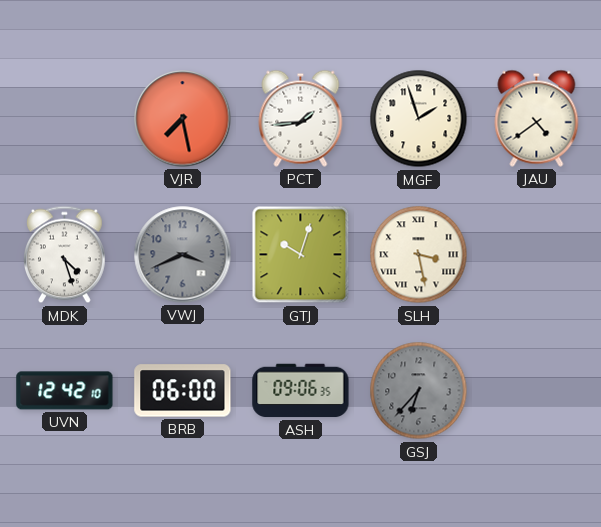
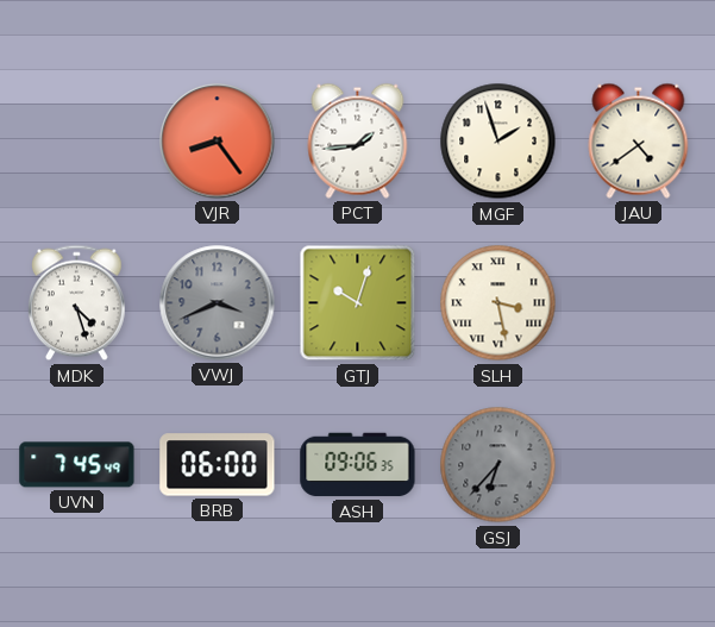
VJR: 7:28 -> 8:24 (218, 142)
UVN: 12:42 -> 7:45 (77, 465)
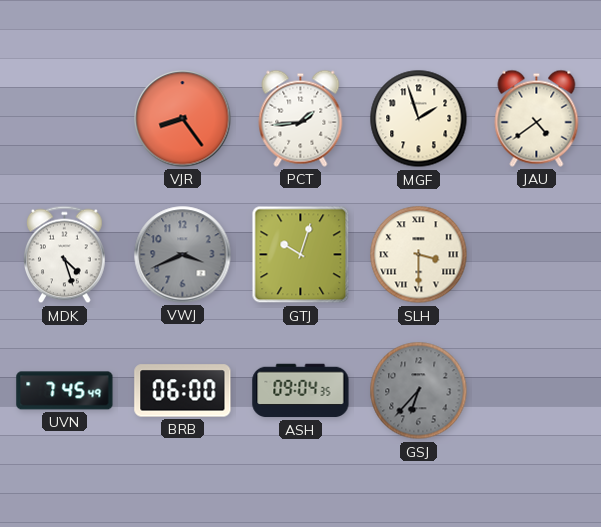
SLH: 3:28 -> 3:30 (419, 255)
ASH: 09:06 -> 09:04 (301, 391)
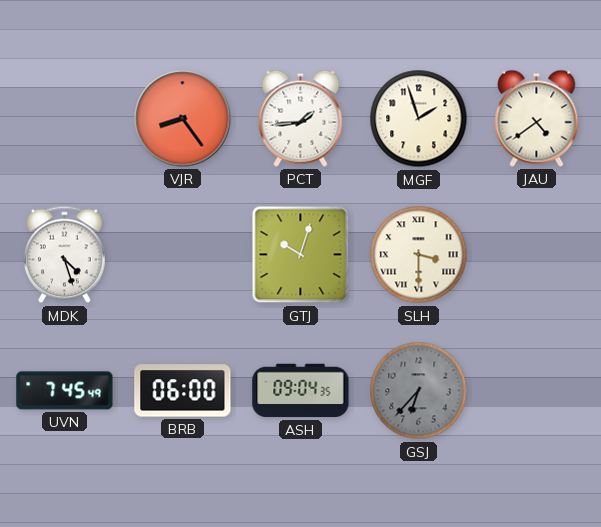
VWJ: 3:41 -> none (183, 255)
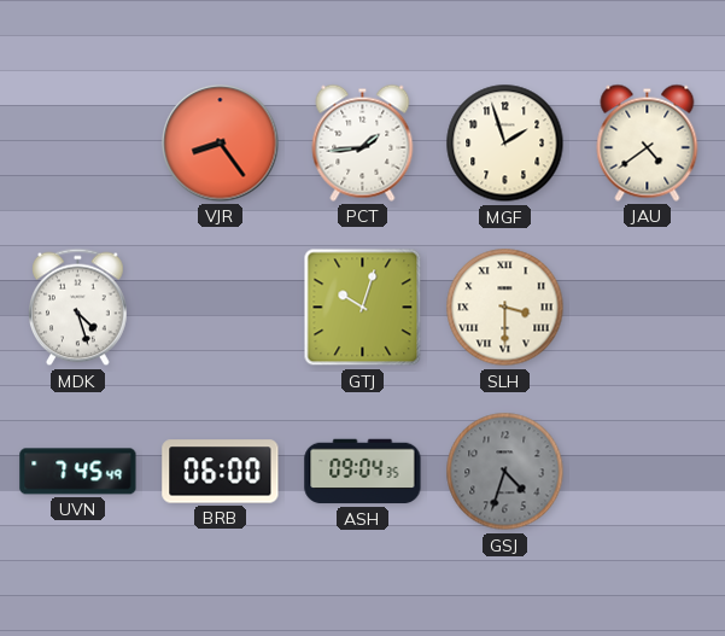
GSJ: 6:37 -> 4:33 (505, 472)
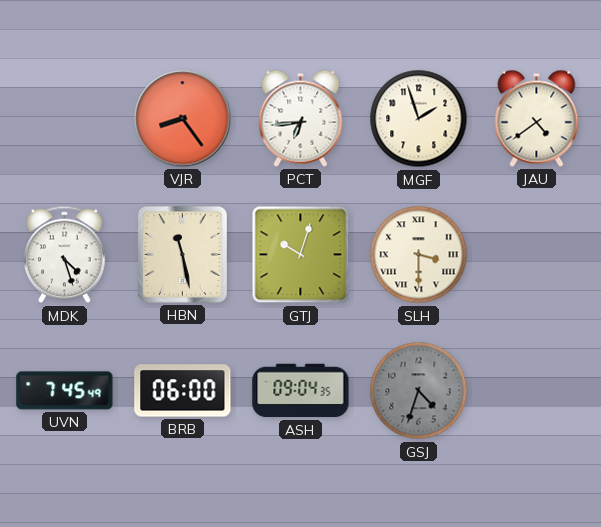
PCT: 1:44 -> 6:44 (301, 118)
HBN: none -> 11:28 (182, 254)
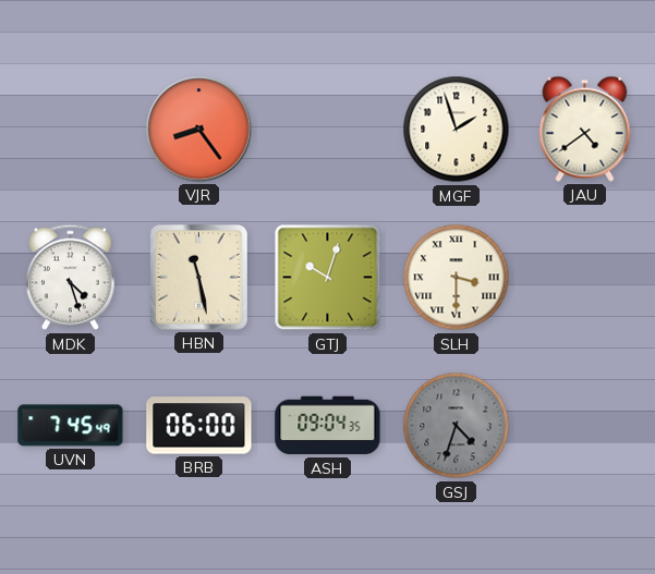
PCT: 6:44 -> none (301, 118)
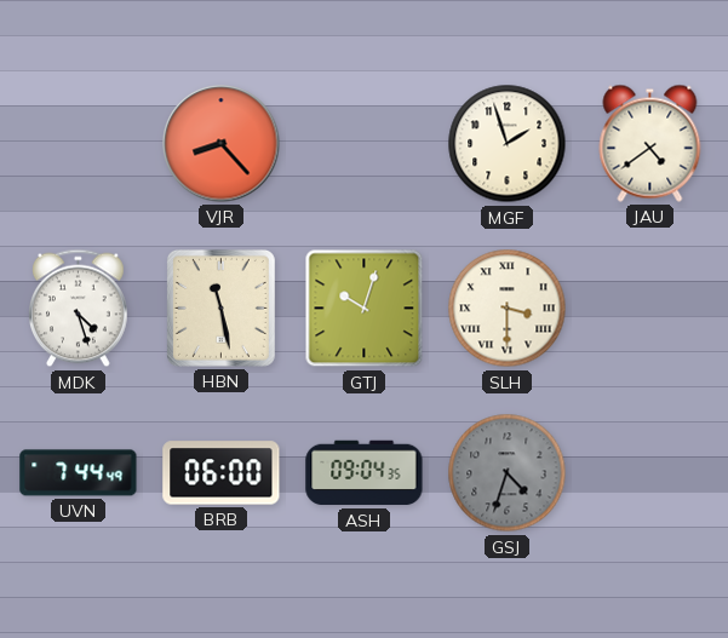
VJR: 8:24 -> 8:23 (222, 144)
UVN: 7:45 -> 7:44 (79, 473)
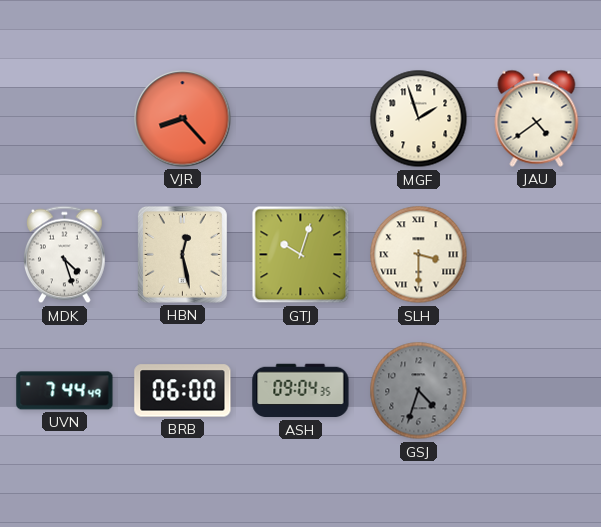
HBN: 11:28 -> 12:28 (182, 254)
